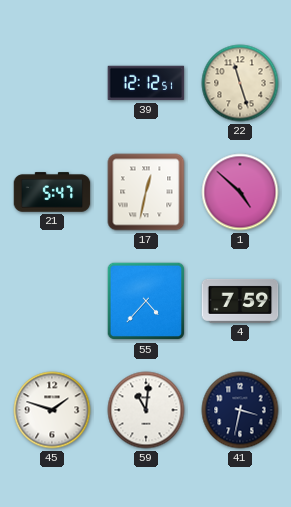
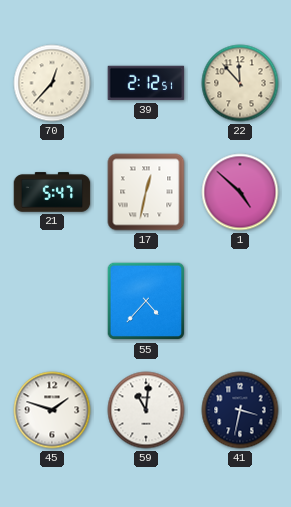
70: none -> 12:37 (52, 83)
39: 12:12 -> 2:12 (146, 83)
22: 11:27 -> 11:53 (240, 83)
4: 7:59 -> none (240, 301)
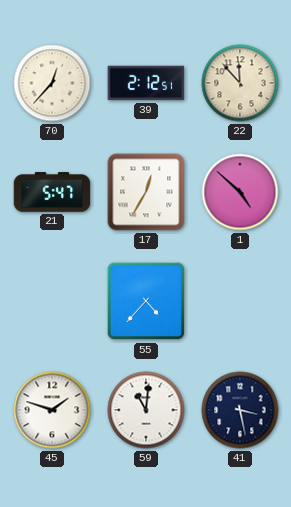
17: 12:32 -> 12:35 (146, 192)
41: 3:32 -> 3:28 (240, 410)
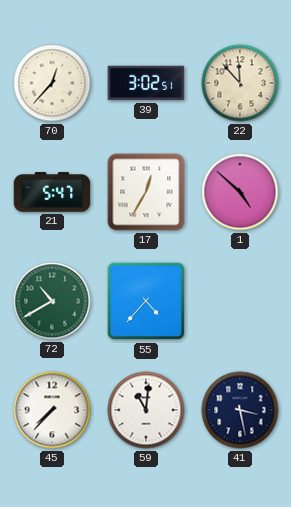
39: 2:12 -> 3:02 (146, 83)
72: none -> 10:40 (52, 301)
45: 1:48 -> 7:37 (52, 410)
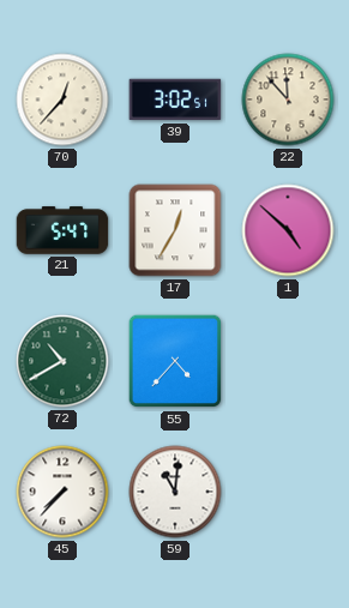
41: 3:28 -> none (240, 410)
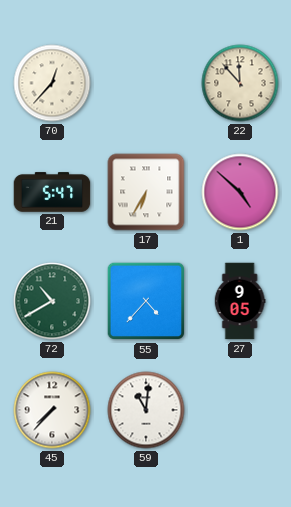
39: 3:02 -> none (175, 100)
17: 12:35 -> 6:35 (146, 192)
27: none -> 9:05 (240, 301)
